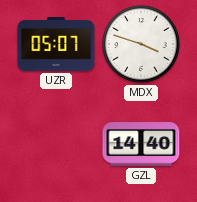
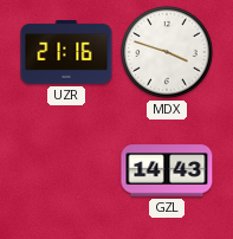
UZR: 05:07 -> 21:16 (66, 53)
GZL: 14:40 -> 14:43 (167, 170)
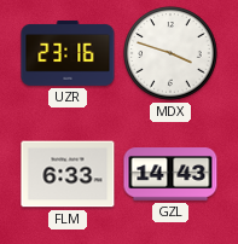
UZR: 21:16 -> 23:16 (68, 54)
FLM: none -> 6:33 (68, 174)
